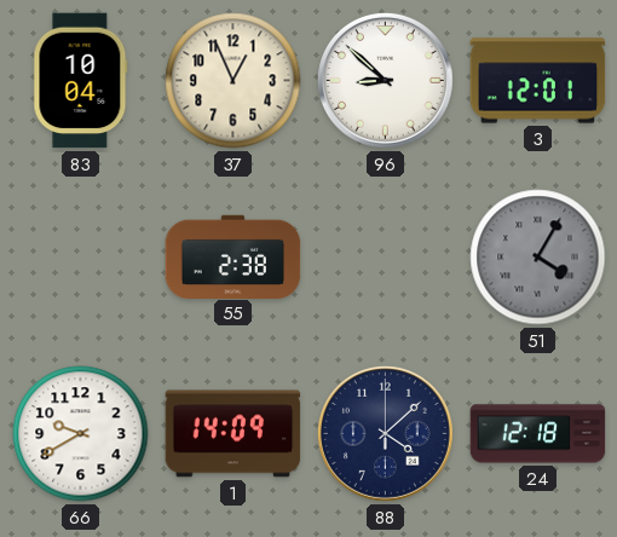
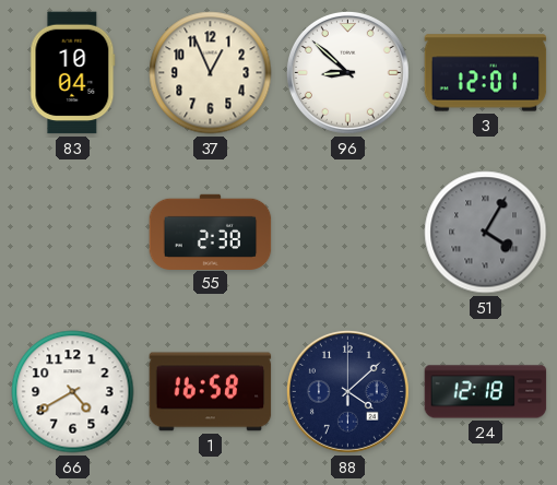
66: 9:40 -> 4:40 (73, 392)
1: 14:09 -> 16:58 (211, 392)
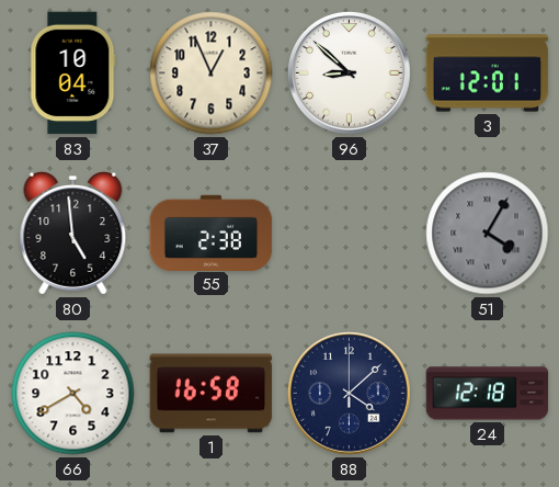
80: none -> 4:59 (73, 234)
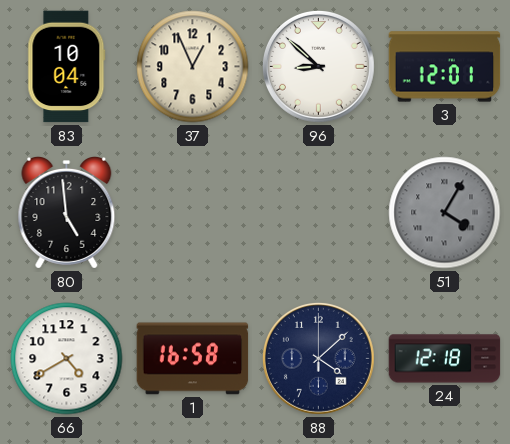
55: 2:38 -> none (212, 233)
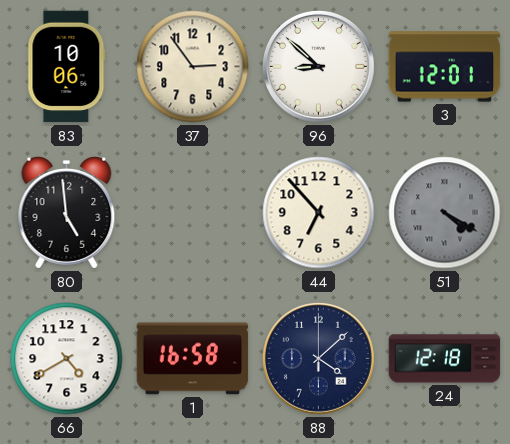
83: 10:04 -> 10:06 (67, 67)
37: 12:56 -> 2:54 (193, 67)
44: none -> 6:53 (319, 213)
51: 4:05 -> 4:20 (445, 213)
